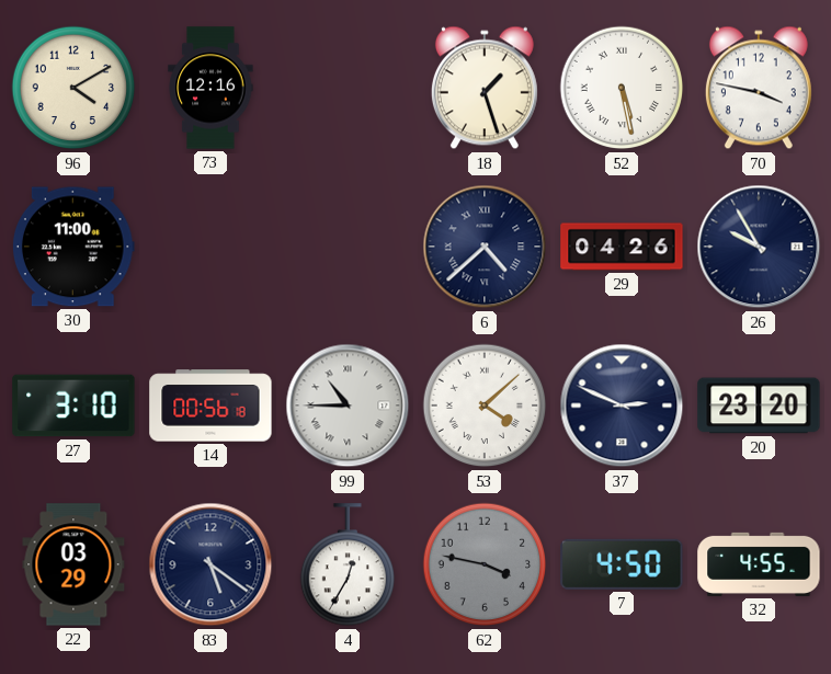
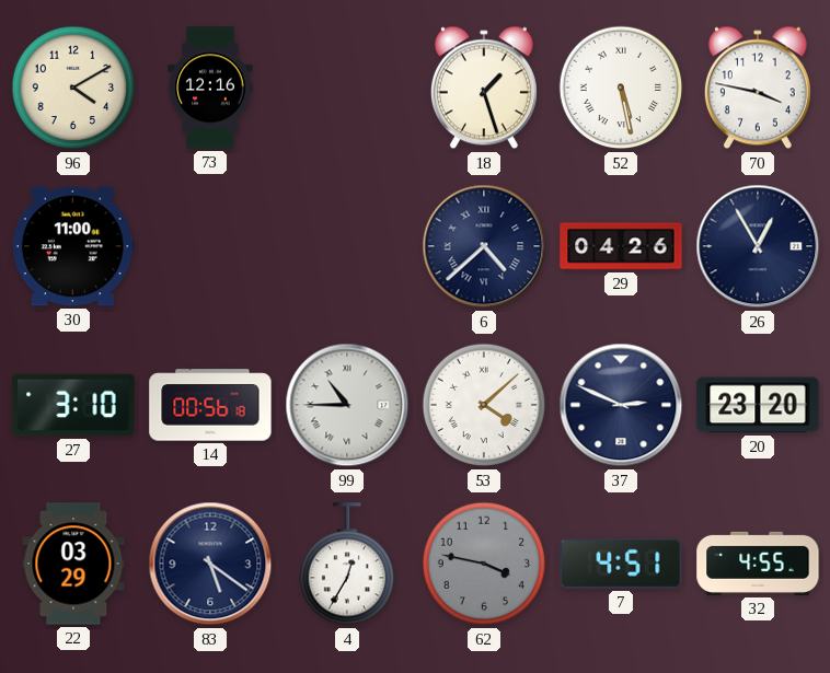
26: 9:55 -> 12:55 (758, 246)
7: 4:50 -> 4:51 (621, 564)
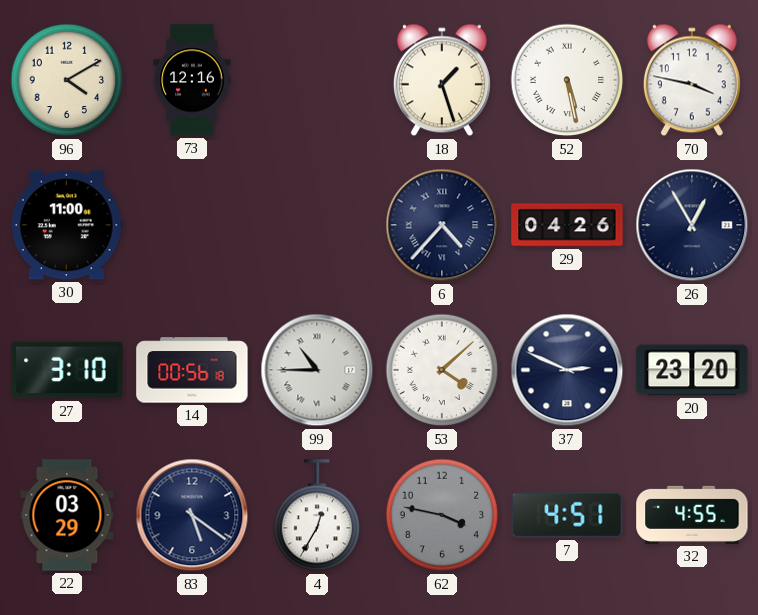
6: 4:38 -> 4:37 (442, 225)
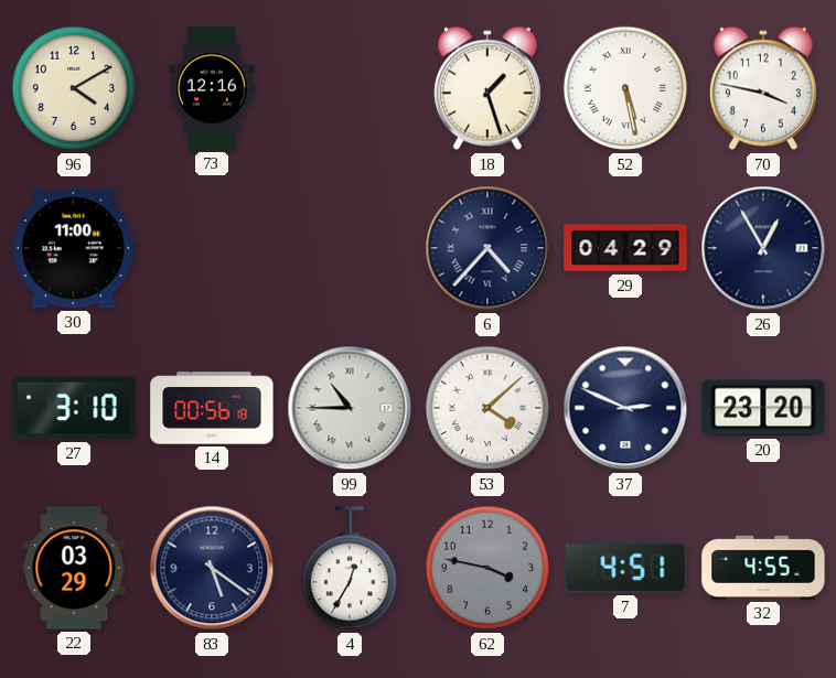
29: 04:26 -> 04:29 (625, 248)
